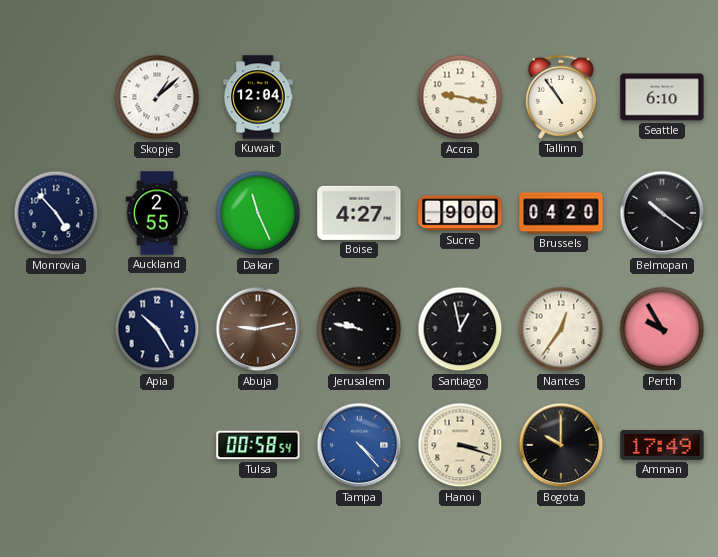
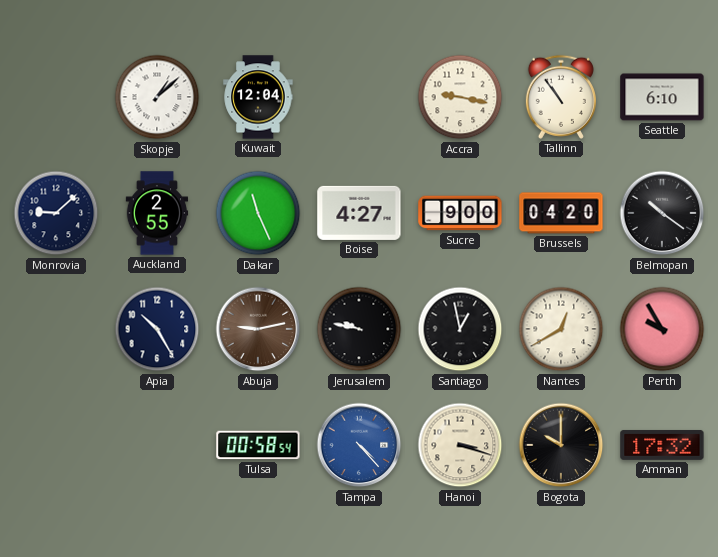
Monrovia: 4:53 -> 9:08 (56, 213)
Nantes: 12:36 -> 12:40 (561, 329)
Amman: 17:49 -> 17:32 (662, 445)
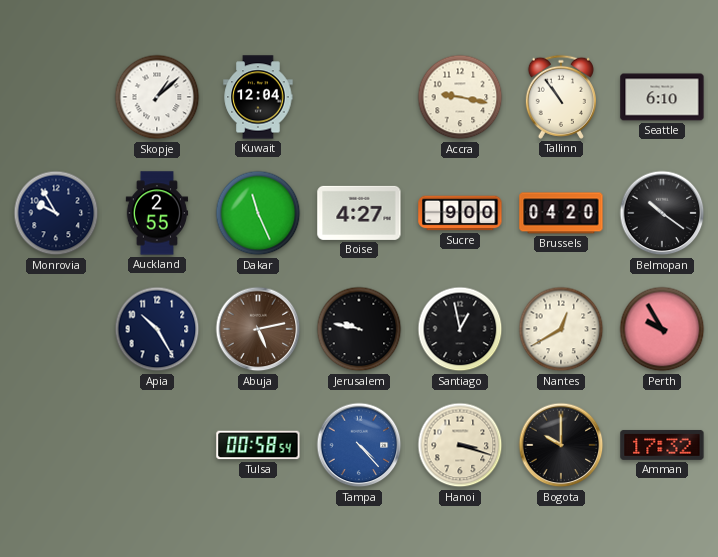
Monrovia: 9:08 -> 9:55 (56, 213)
Abuja: 9:13 -> 5:13 (258, 329)
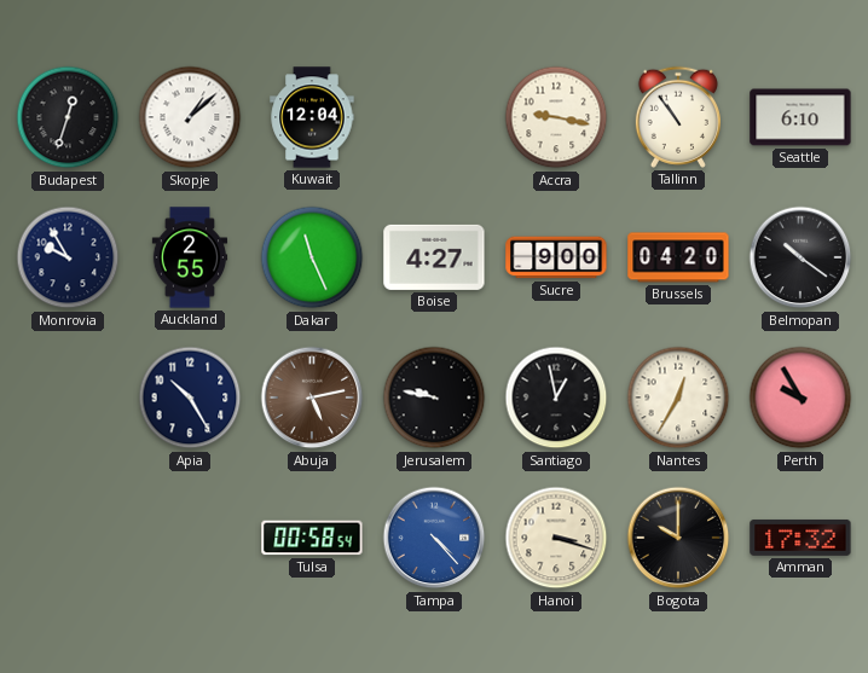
Budapest: none -> 12:33 (68, 117)
Nantes: 12:40 -> 12:35 (678, 398)
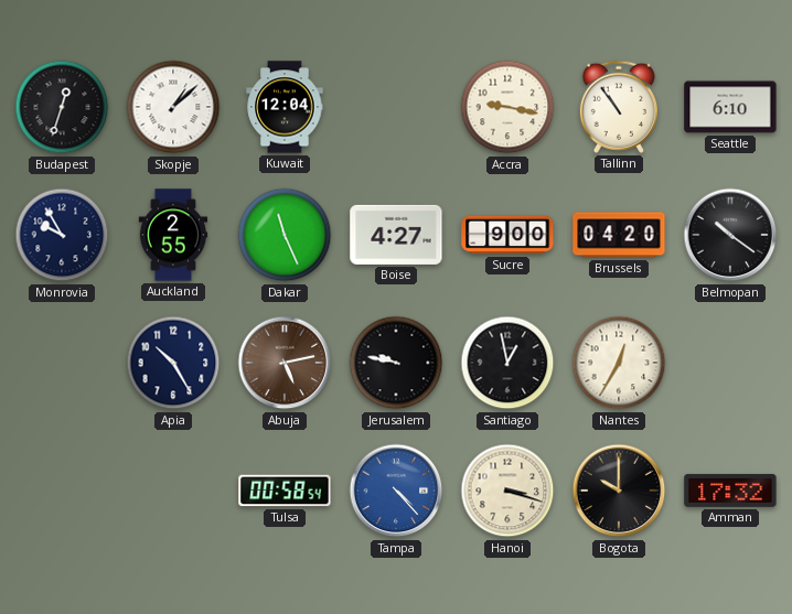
Perth: 9:55 -> none (800, 398)
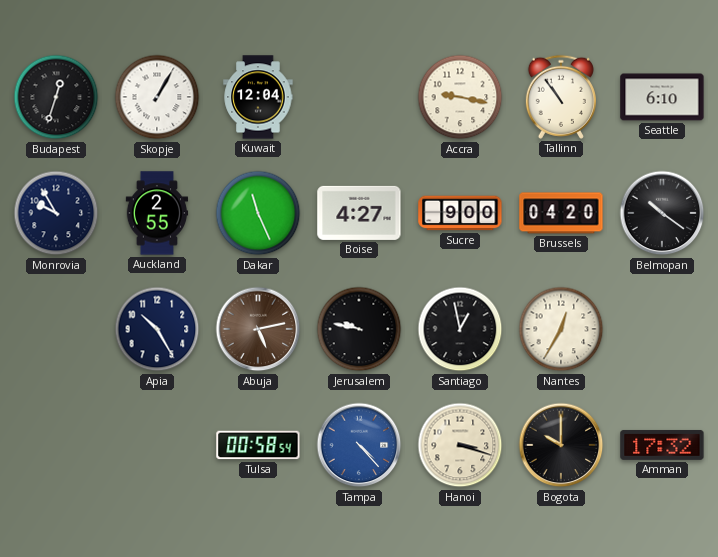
Skopje: 1:08 -> 1:05 (157, 97)
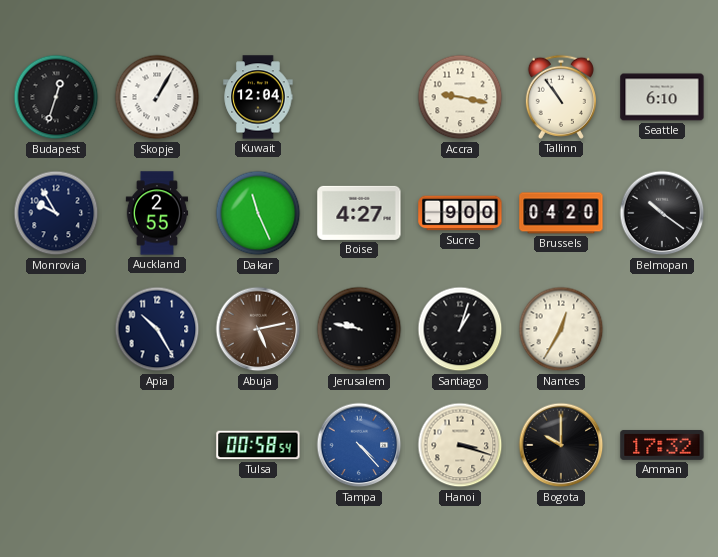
Santiago: 12:58 -> 1:03 (460, 329)
